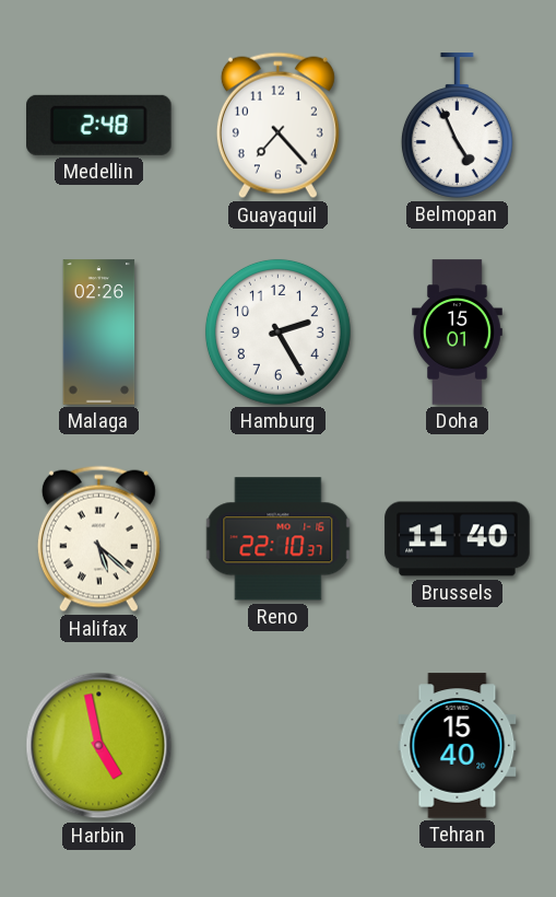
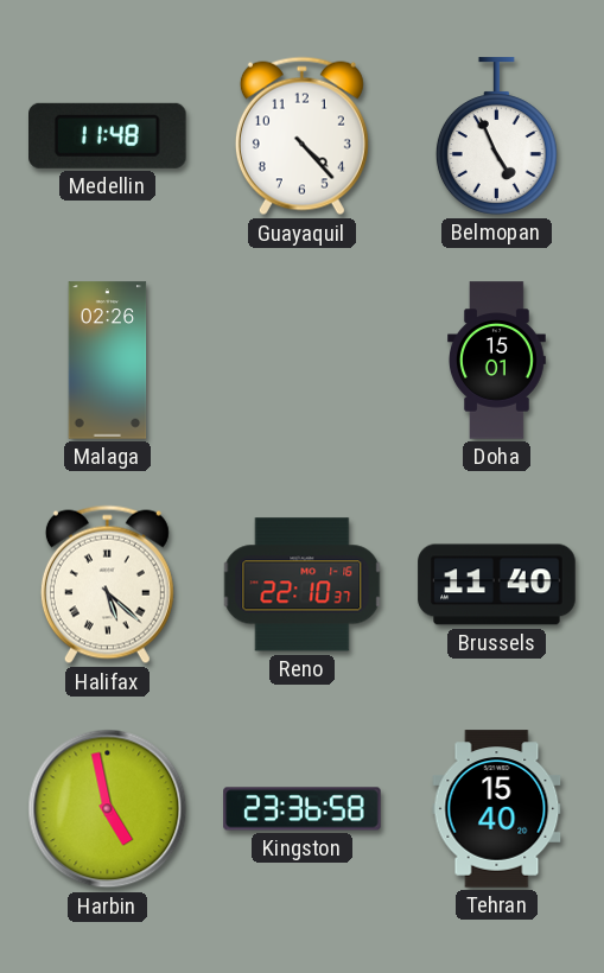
Medellin: 2:48 -> 11:48 (108, 135)
Guayaquil: 7:23 -> 4:23 (301, 136)
Hamburg: 2:25 -> none (277, 331)
Kingston: none -> 23:36 (303, 809)
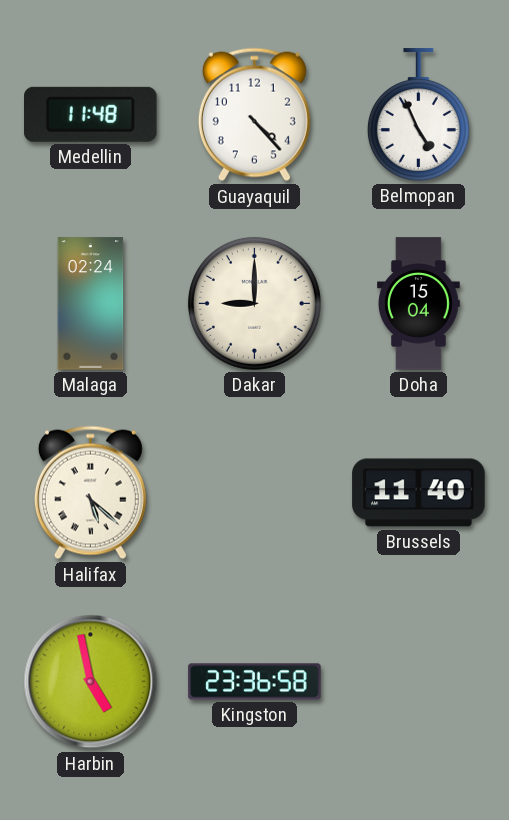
Malaga: 02:26 -> 02:24 (91, 304)
Dakar: none -> 9:00 (254, 303)
Doha: 15:01 -> 15:04 (419, 304)
Reno: 22:10 -> none (303, 585)
Tehran: 15:40 -> none (497, 809)
